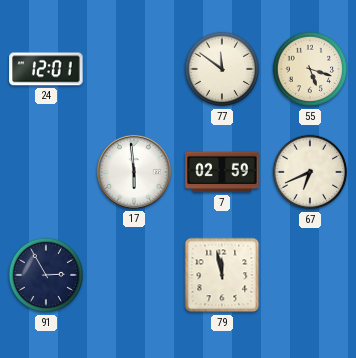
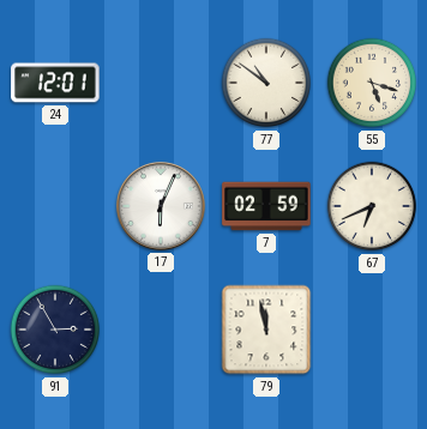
77: 11:51 -> 10:51 (266, 83)
17: 5:59 -> 6:04 (161, 206)
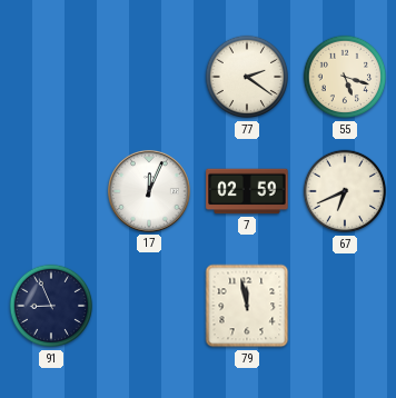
24: 12:01 -> none (55, 83)
77: 10:51 -> 2:21 (247, 77)
17: 6:04 -> 12:04 (149, 191)
91: 2:55 -> 8:56 (51, 306)
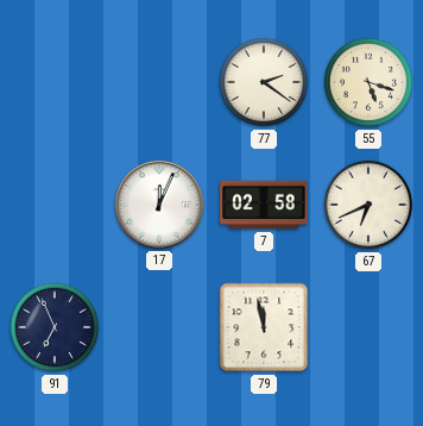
7: 02:59 -> 02:58 (264, 205)
91: 8:56 -> 6:56 (55, 327)
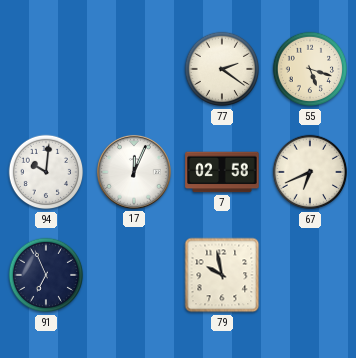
94: none -> 10:01 (46, 172)
79: 11:58 -> 9:58 (222, 275)
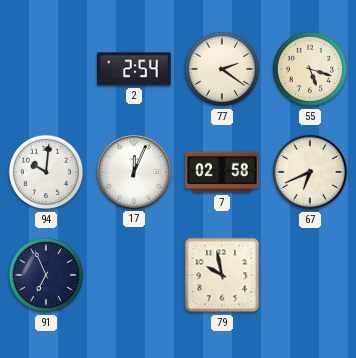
2: none -> 2:54 (134, 69)
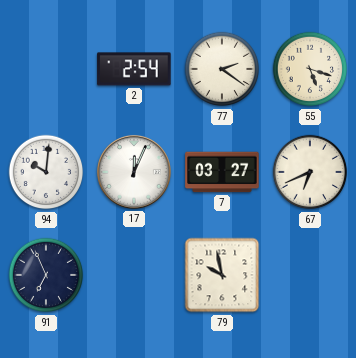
7: 02:58 -> 03:27 (222, 172)
